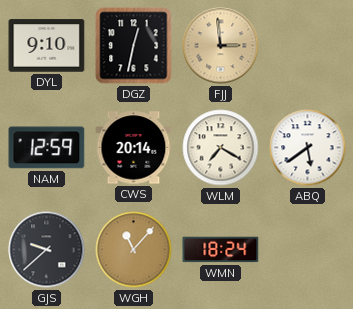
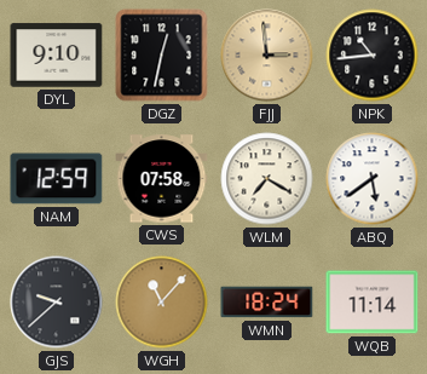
NPK: none -> 10:44 (373, 56)
CWS: 20:14 -> 07:58 (162, 179)
WQB: none -> 11:14 (373, 303)
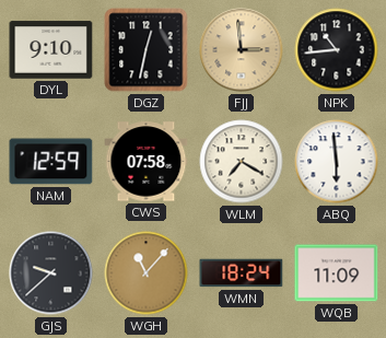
ABQ: 5:39 -> 5:59 (337, 162)
WQB: 11:14 -> 11:09 (337, 273)
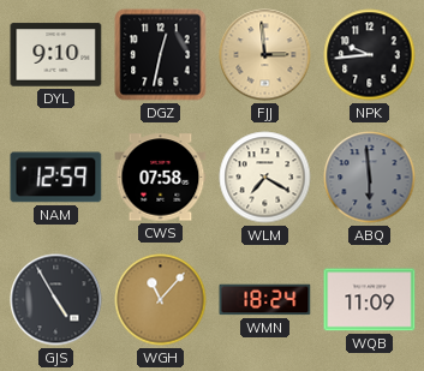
NPK: 10:44 -> 9:44 (370, 55)
ABQ dial: white -> grey (370, 178)
GJS: 9:38 -> 4:55 (56, 300)
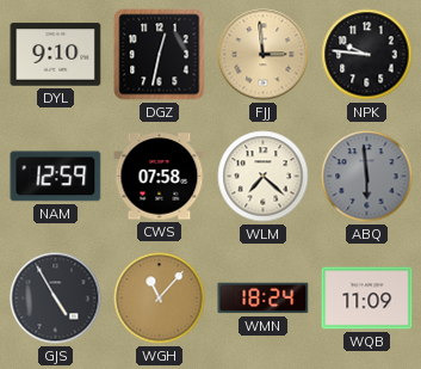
NPK: 9:44 -> 9:46 (367, 55)
WLM: 7:20 -> 7:22 (264, 177)
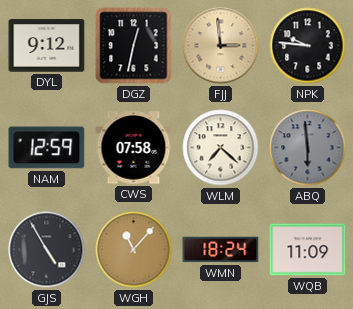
DYL: 9:10 -> 9:12 (47, 46)
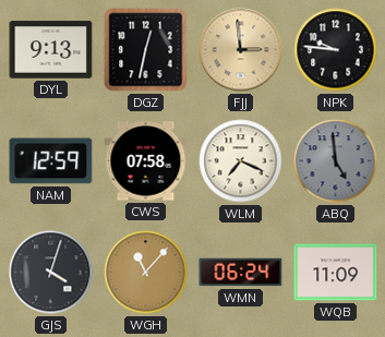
DYL: 9:12 -> 9:13 (51, 50)
WLM: 7:22 -> 7:19 (241, 161)
ABQ: 5:59 -> 4:59 (336, 161)
GJS: 4:55 -> 4:03 (51, 273)
WMN: 18:24 -> 06:24 (241, 273)
